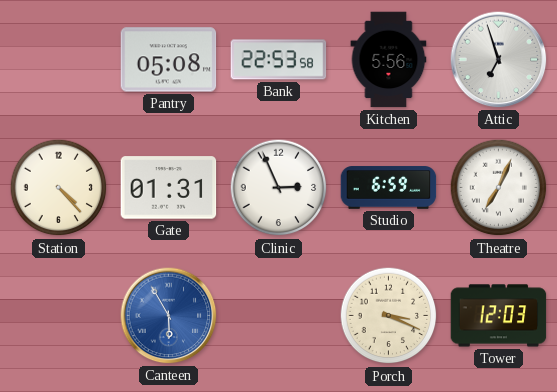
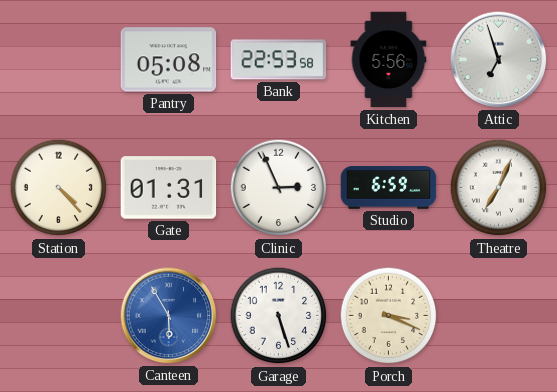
Garage: none -> 5:27 (279, 316)
Tower: 12:03 -> none (499, 316)
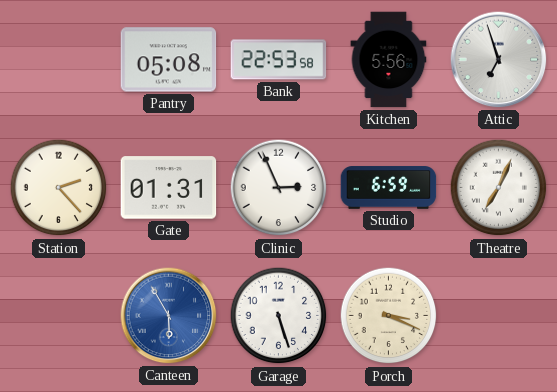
Station: 4:23 -> 2:23 (59, 188)
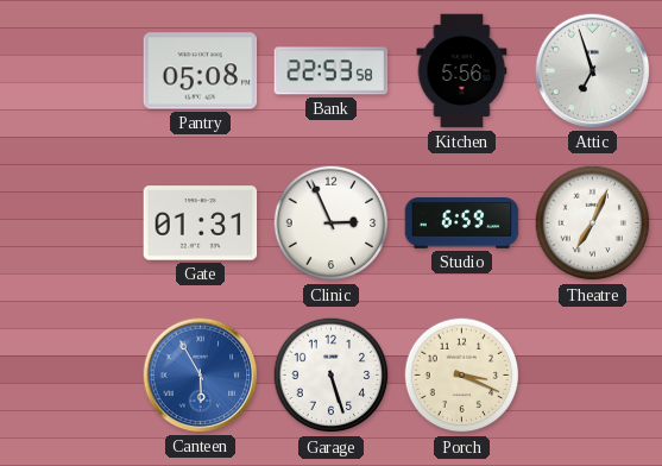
Station: 2:23 -> none (59, 188)
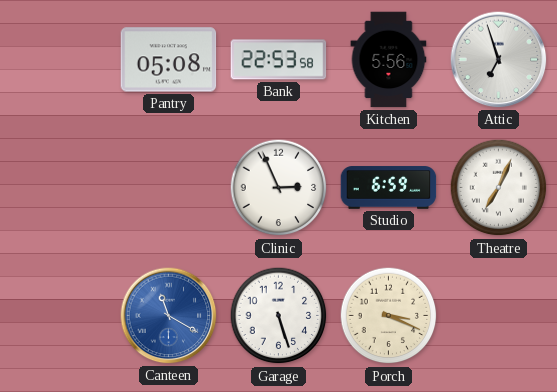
Gate: 01:31 -> none (201, 223)
Canteen: 5:55 -> 11:20 (169, 316)
